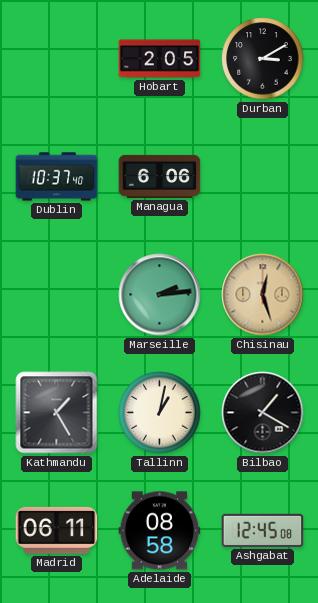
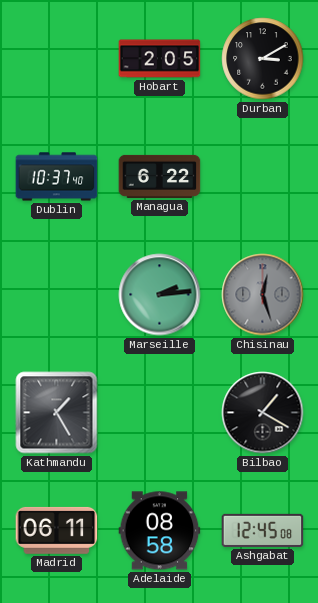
Managua: 6:06 -> 6:22 (160, 176)
Chisinau dial: champagne -> grey (263, 295)
Tallinn: 1:02 -> none (160, 413)
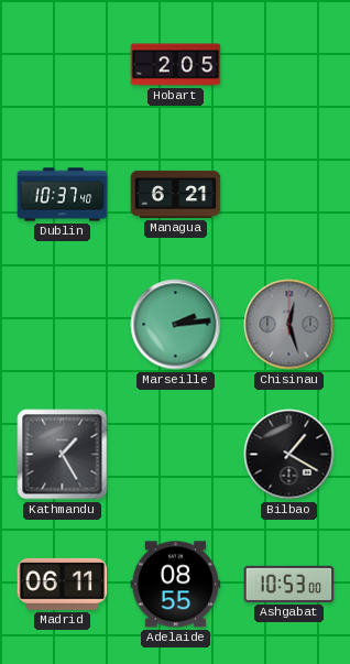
Durban: 3:10 -> none (263, 59)
Managua: 6:22 -> 6:21 (176, 194)
Adelaide: 08:58 -> 08:55 (176, 585)
Ashgabat: 12:45 -> 10:53 (289, 584)
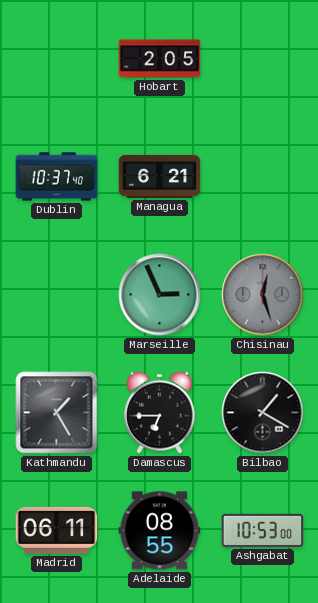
Marseille: 2:14 -> 2:56 (160, 295)
Damascus: none -> 6:45 (160, 412)
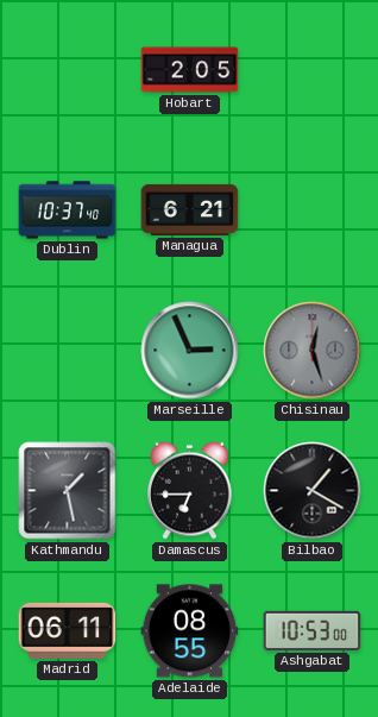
Kathmandu: 1:25 -> 1:28 (68, 491)
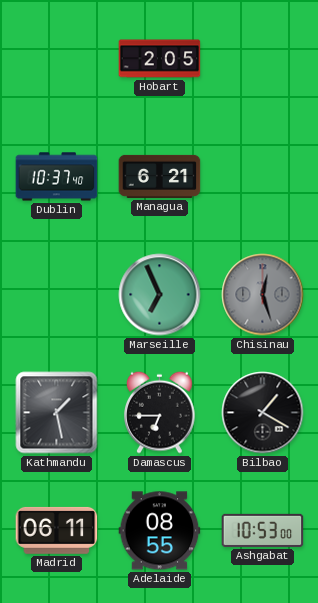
Marseille: 2:56 -> 6:56 (160, 295)
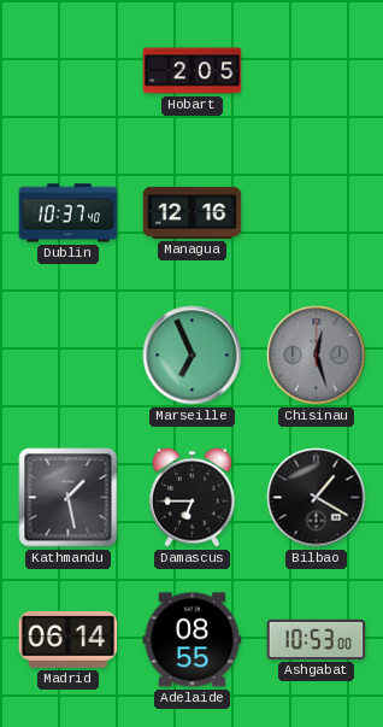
Managua: 6:21 -> 12:16 (193, 212)
Madrid: 06:11 -> 06:14 (69, 639)
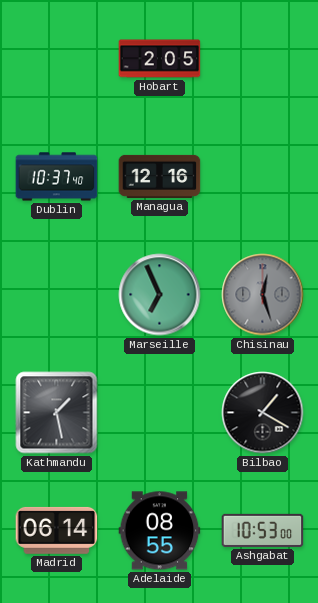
Damascus: 6:45 -> none (193, 497)
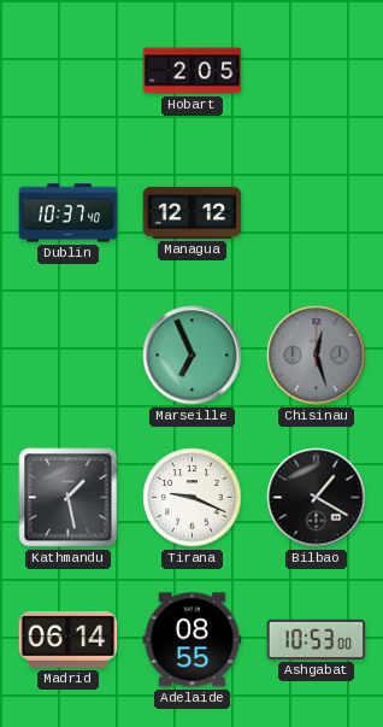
Managua: 12:16 -> 12:12 (193, 212)
Tirana: none -> 9:19 (193, 498)
